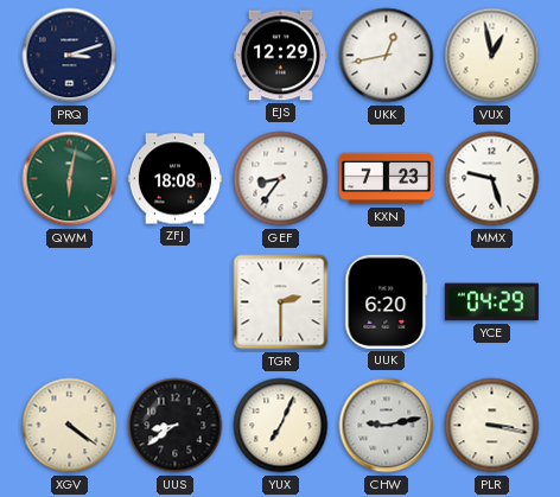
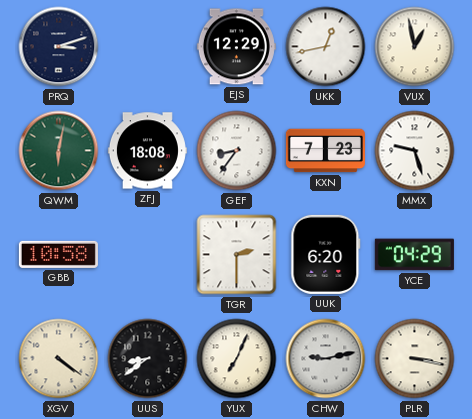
GBB: none -> 10:58 (58, 254)
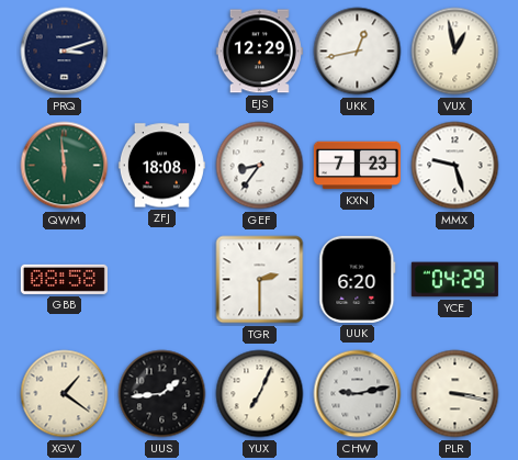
QWM: 6:02 -> 5:59 (65, 166)
GBB: 10:58 -> 08:58 (64, 279)
XGV: 4:21 -> 1:21 (65, 394)
UUS: 8:39 -> 1:44 (162, 394)
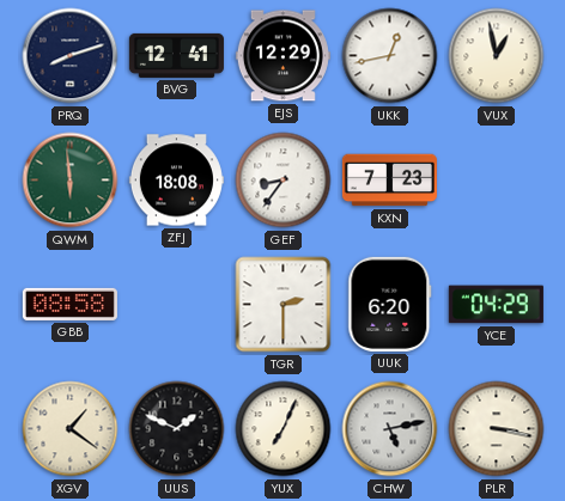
PRQ: 3:12 -> 8:12 (71, 56)
BVG: none -> 12:41 (176, 55)
MMX: 9:27 -> none (455, 166)
UUS: 1:44 -> 1:49 (177, 429)
CHW: 9:13 -> 5:13 (390, 429)
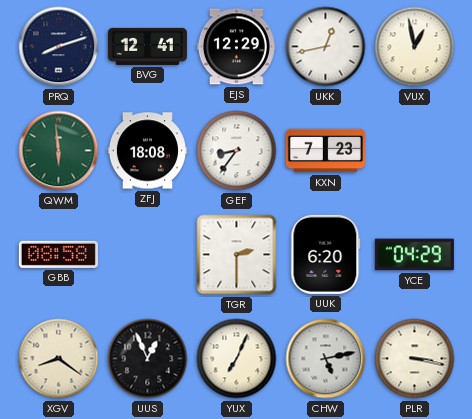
XGV: 1:21 -> 8:21 (59, 359)
UUS: 1:49 -> 12:56 (148, 359)
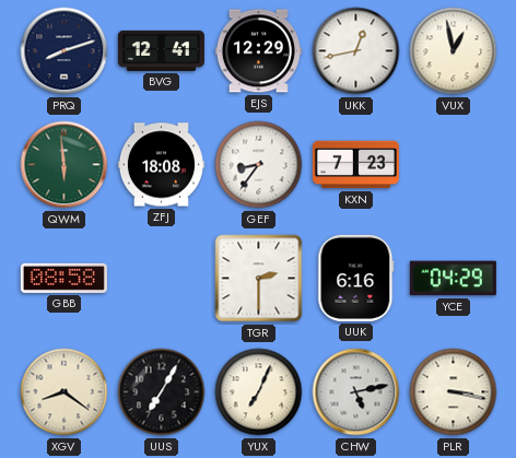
UUK: 6:20 -> 6:16 (356, 278)
UUS: 12:56 -> 7:05 (162, 392)
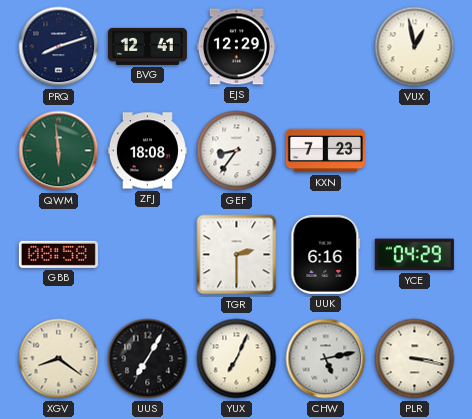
UKK: 12:43 -> none (356, 51)
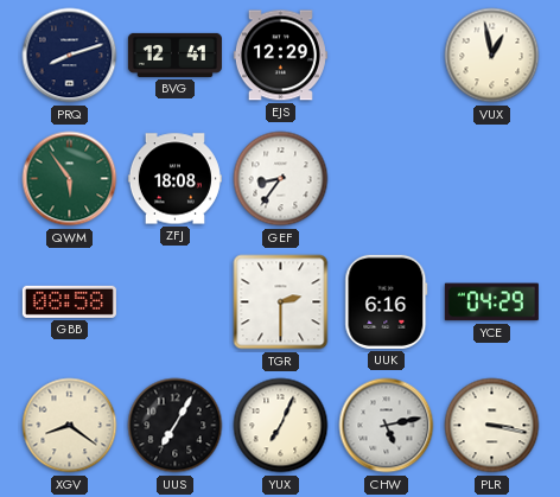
QWM: 5:59 -> 5:54 (70, 179)
KXN: 7:23 -> none (325, 151)
